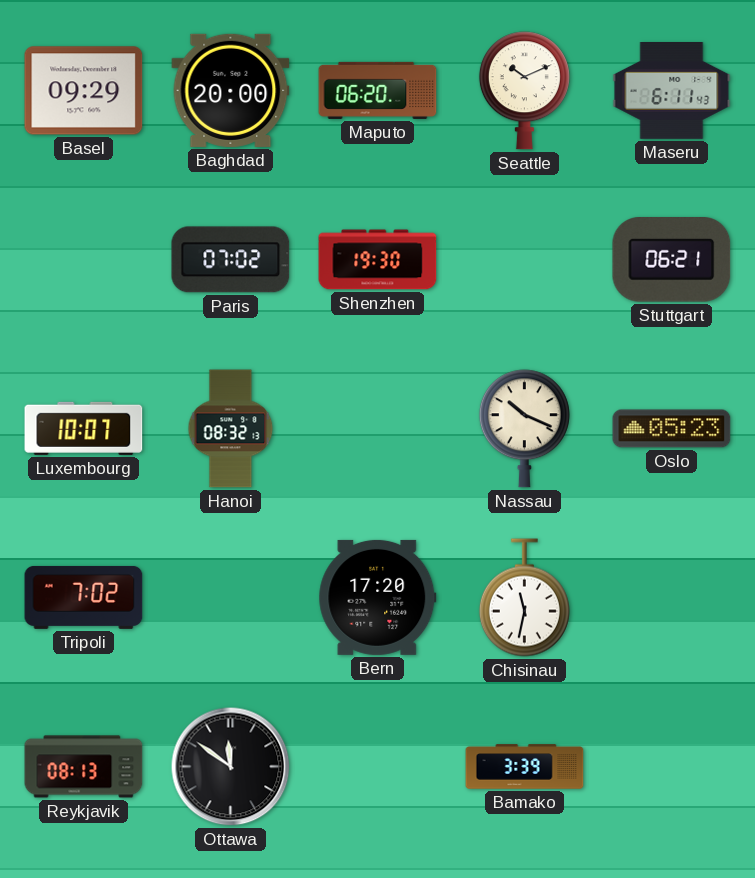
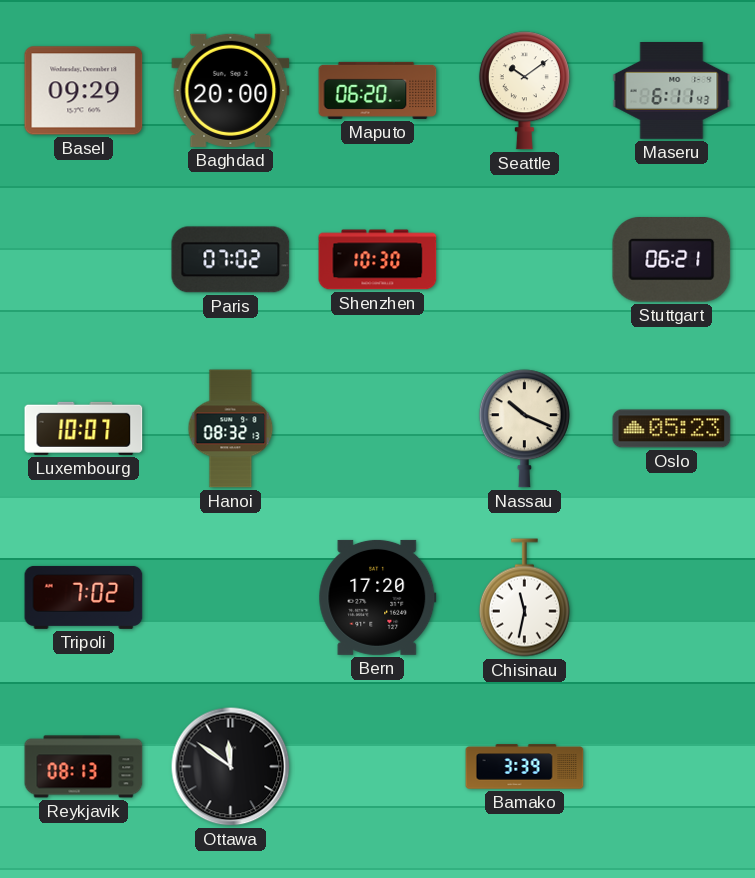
Seattle: 10:11 -> 10:09 (524, 91)
Shenzhen: 19:30 -> 10:30 (378, 260)
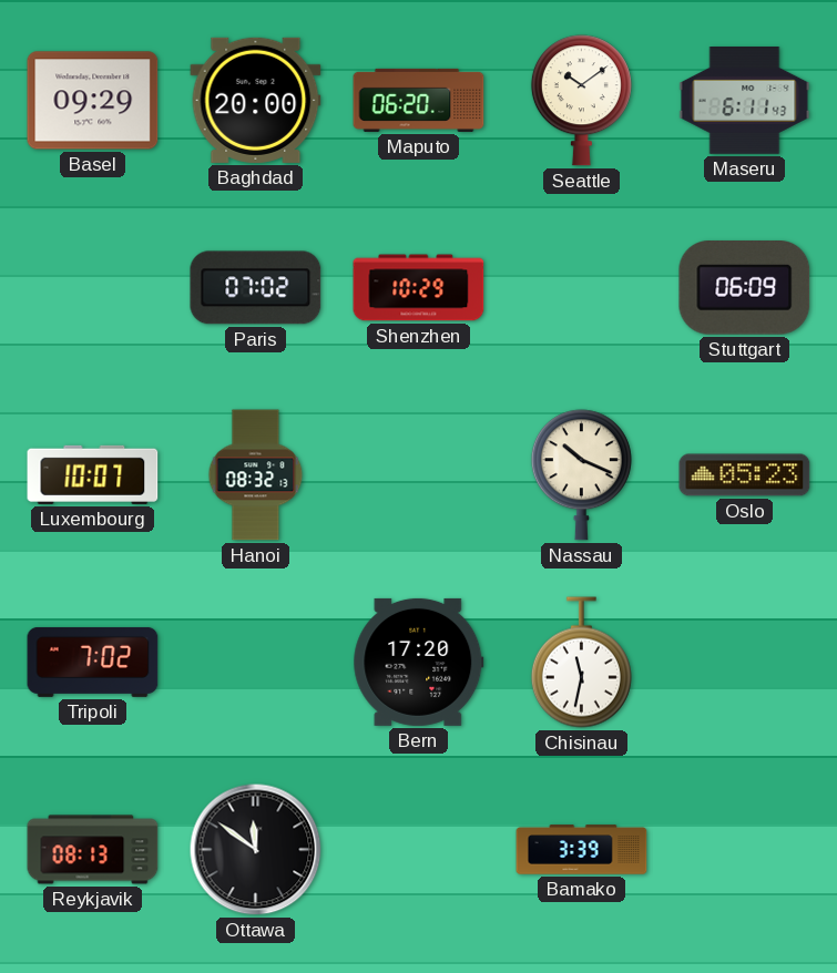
Shenzhen: 10:30 -> 10:29 (419, 288)
Stuttgart: 06:21 -> 06:09 (745, 288)
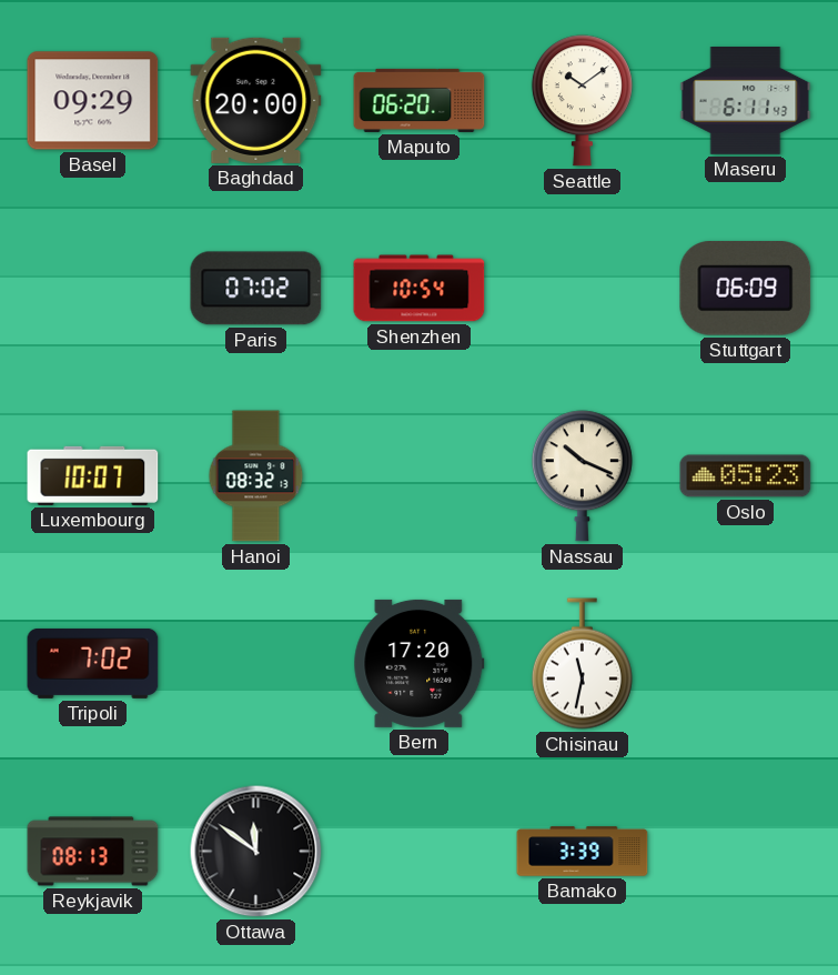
Shenzhen: 10:29 -> 10:54 (420, 289)
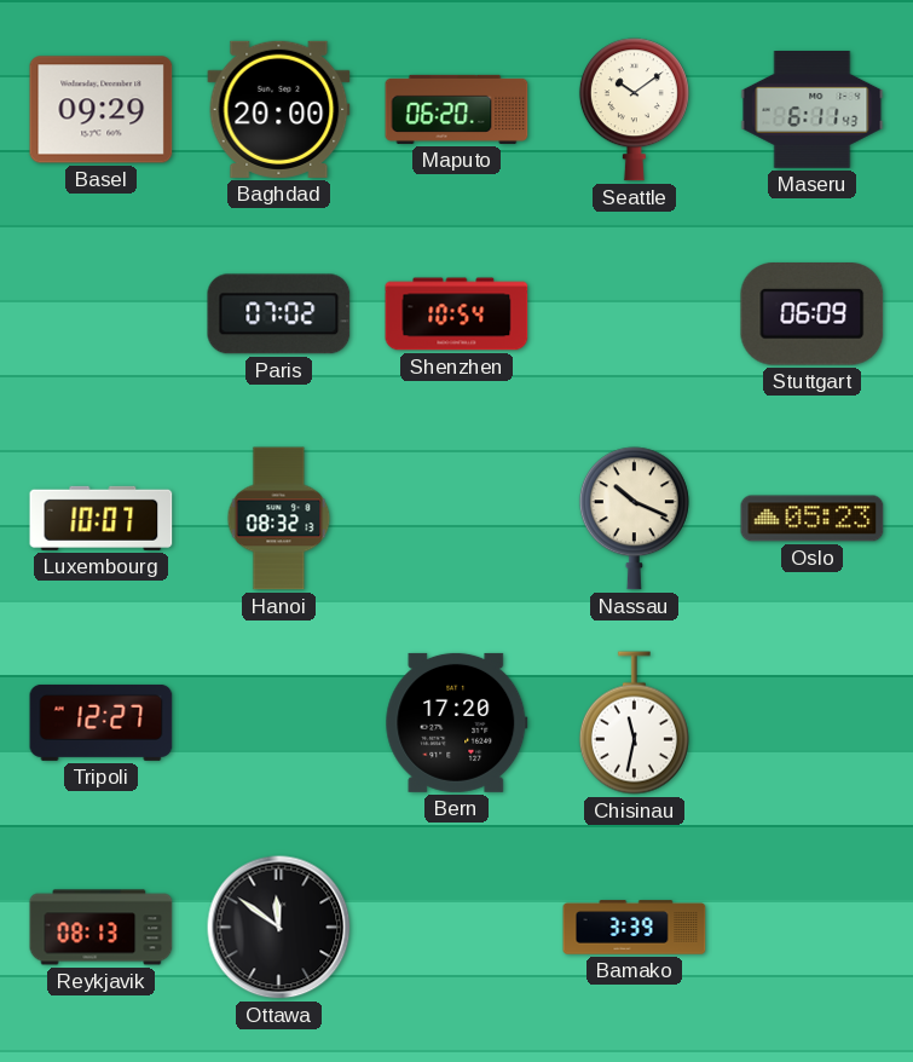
Tripoli: 7:02 -> 12:27 (102, 722)
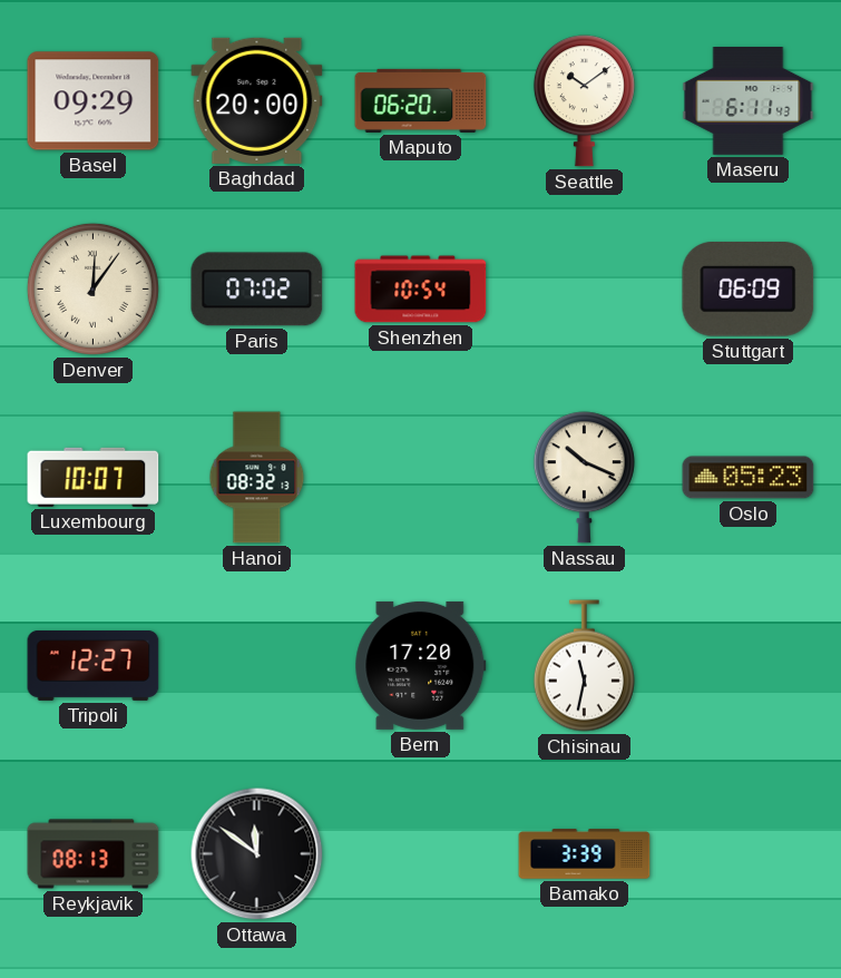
Denver: none -> 12:06 (92, 288)
